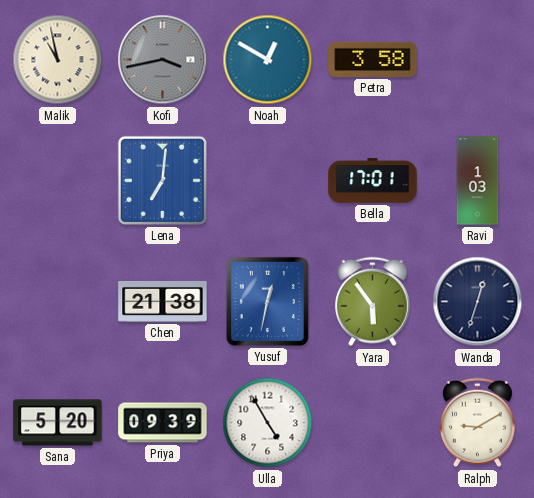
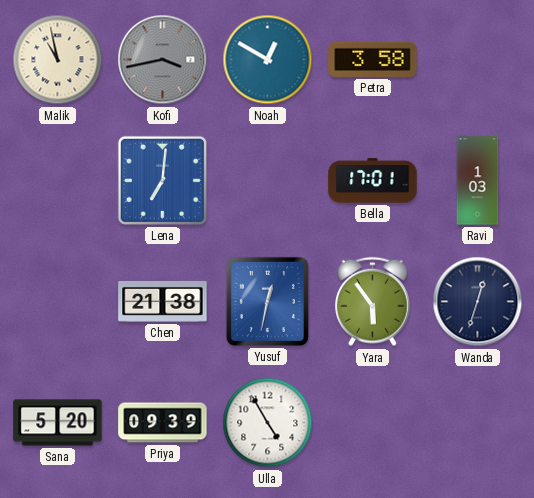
Ralph: 9:10 -> none (478, 423)
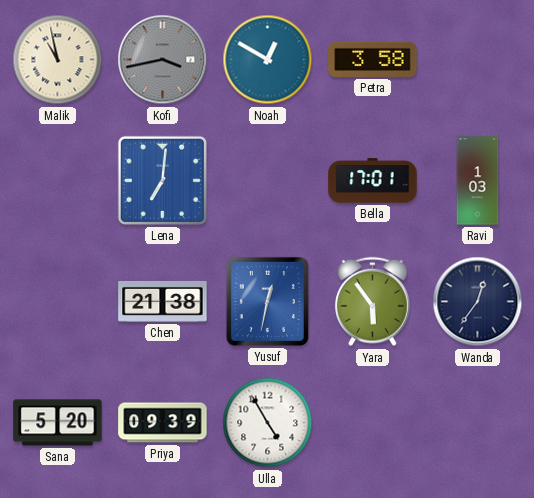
Wanda: 12:33 -> 12:36 (478, 302)
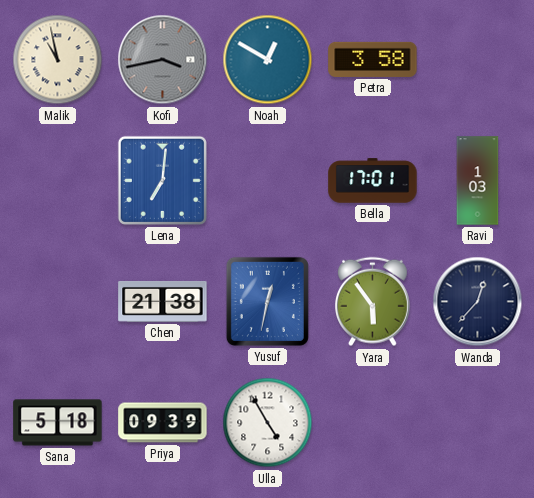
Wanda: 12:36 -> 12:37 (478, 302)
Sana: 5:20 -> 5:18 (58, 423)
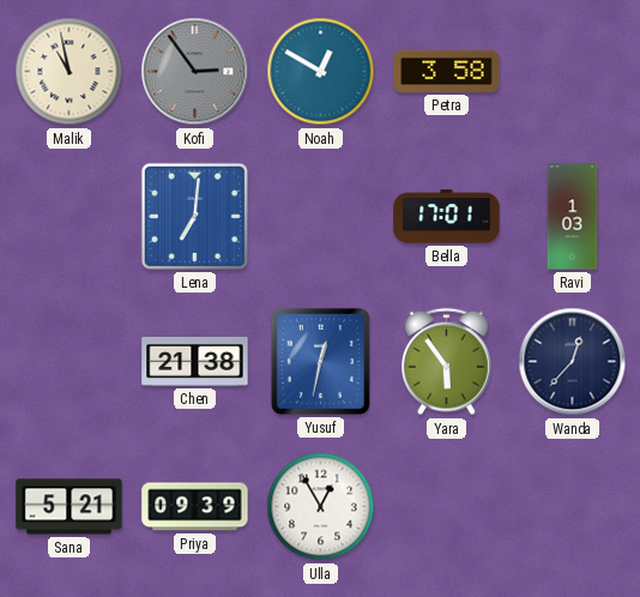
Kofi: 3:43 -> 2:54 (195, 72)
Sana: 5:18 -> 5:21 (70, 507)
Ulla: 4:55 -> 12:55 (321, 507)
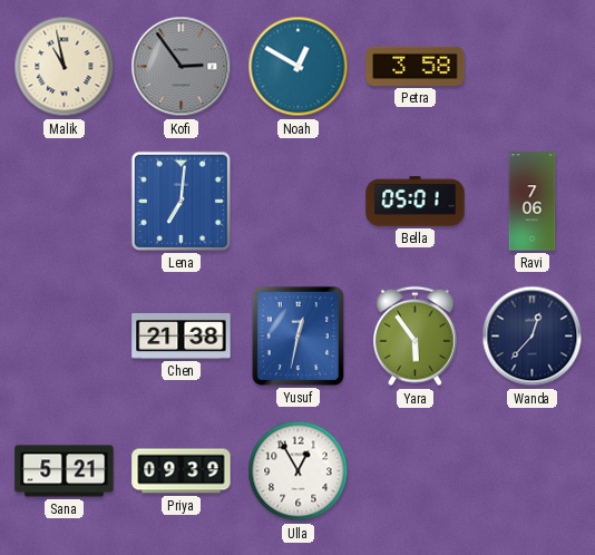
Bella: 17:01 -> 05:01 (416, 202)
Ravi: 1:03 -> 7:06 (533, 202)
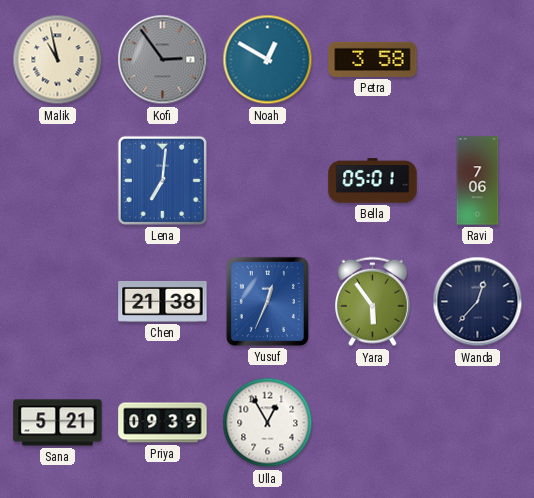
Yusuf: 12:32 -> 12:34 (267, 301)
